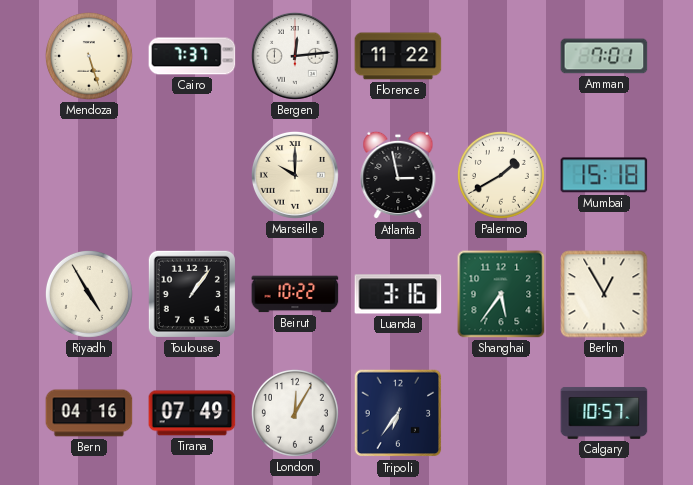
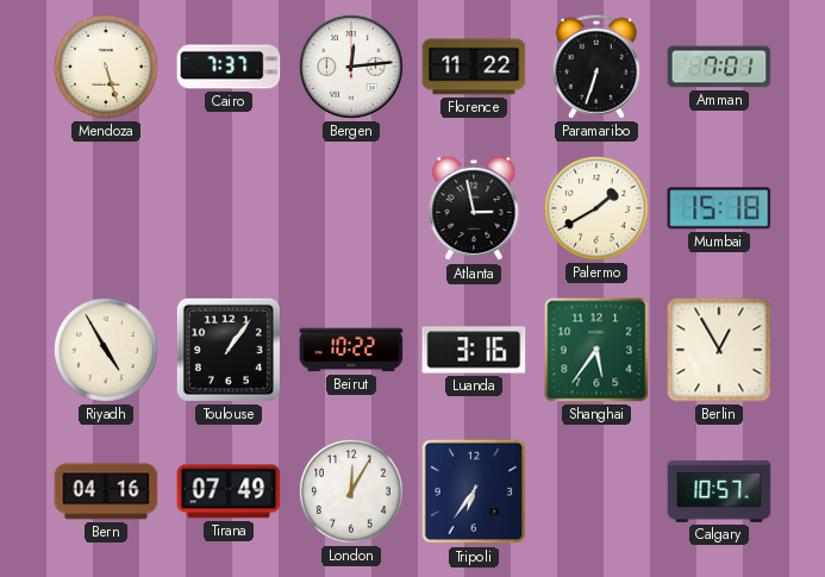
Paramaribo: none -> 6:33 (596, 67)
Marseille: 10:00 -> none (295, 175)
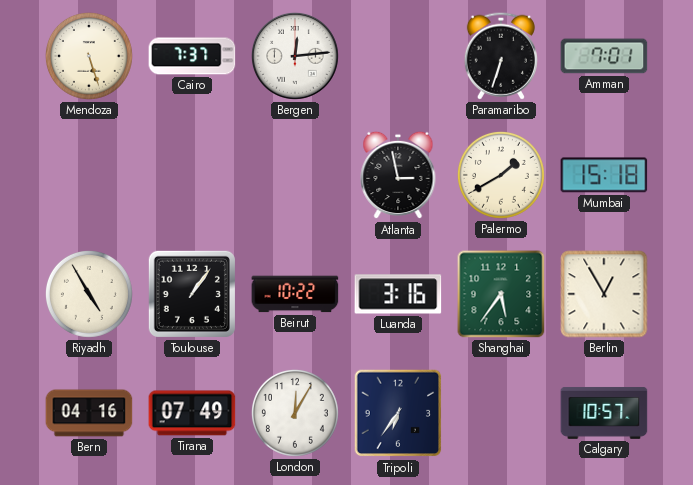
Florence: 11:22 -> none (474, 67)
